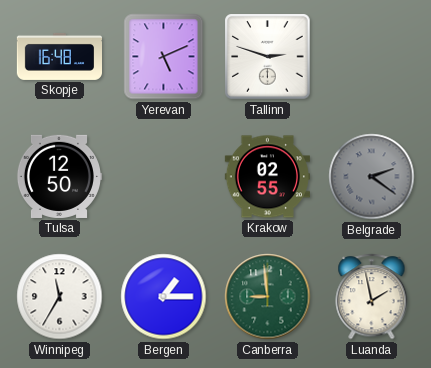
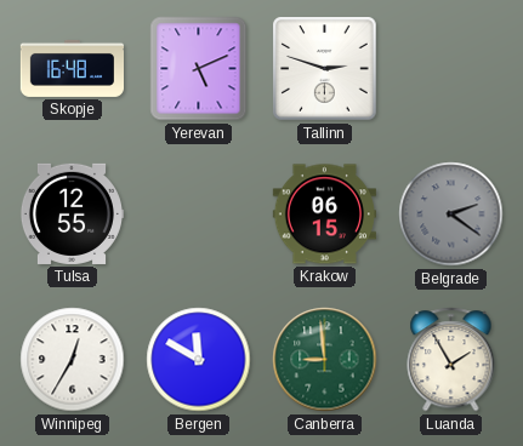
Tulsa: 12:50 -> 12:55 (70, 213)
Krakow: 02:55 -> 06:15 (324, 215)
Winnipeg: 11:35 -> 12:35 (73, 360)
Bergen: 1:15 -> 11:50 (199, 360)
Luanda: 1:58 -> 1:55 (451, 360)
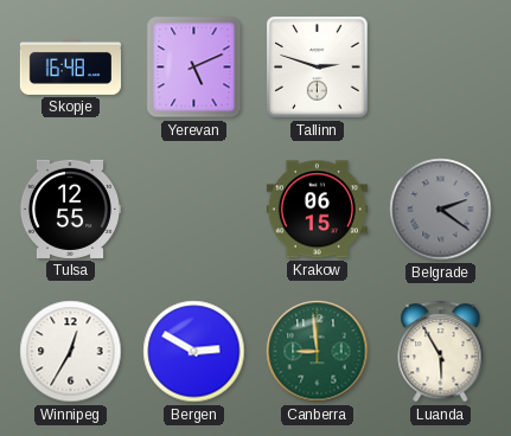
Bergen: 11:50 -> 2:50 (194, 352)
Luanda: 1:55 -> 5:55 (441, 352)
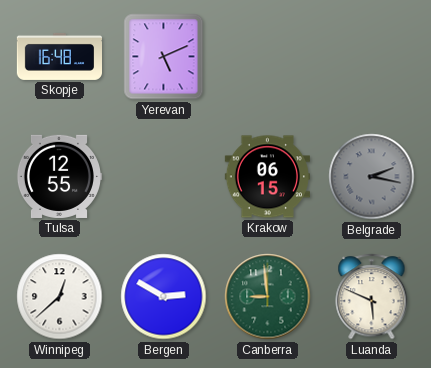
Tallinn: 2:48 -> none (318, 68)
Belgrade: 2:21 -> 2:17 (372, 177)
Winnipeg: 12:35 -> 12:38 (60, 297)
Luanda: 5:55 -> 5:49 (372, 297)
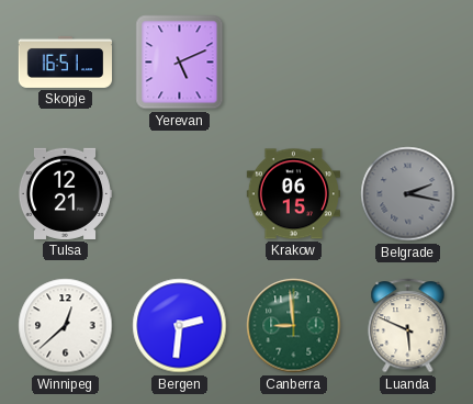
Skopje: 16:48 -> 16:51 (65, 61)
Tulsa: 12:55 -> 12:21 (64, 193)
Bergen: 2:50 -> 2:31 (180, 326)
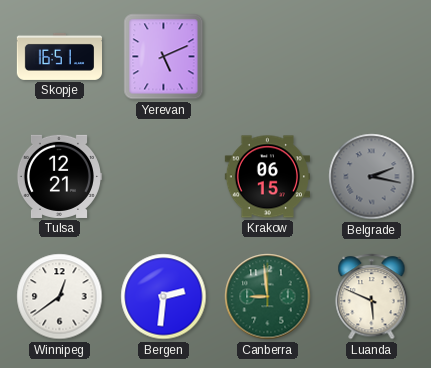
Winnipeg: 12:38 -> 12:39 (60, 297)
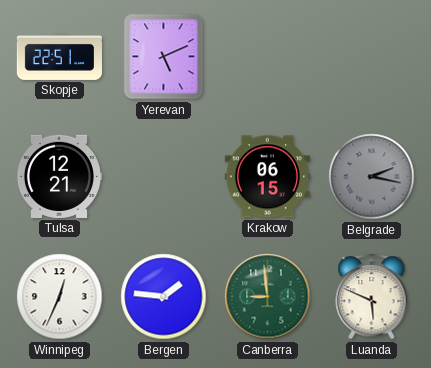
Skopje: 16:51 -> 22:51 (59, 56)
Winnipeg: 12:39 -> 12:34 (60, 297)
Bergen: 2:31 -> 1:46 (164, 297)
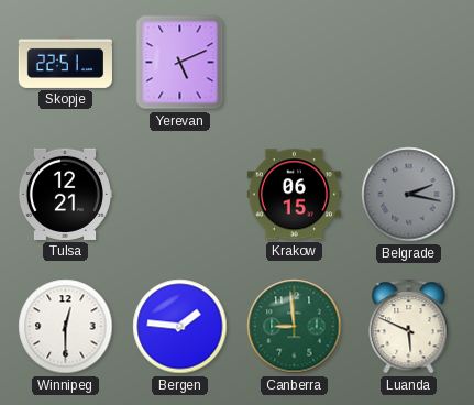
Winnipeg: 12:34 -> 12:30 (66, 327)
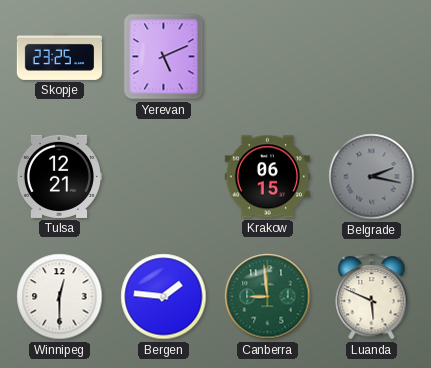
Skopje: 22:51 -> 23:25 (59, 56)
